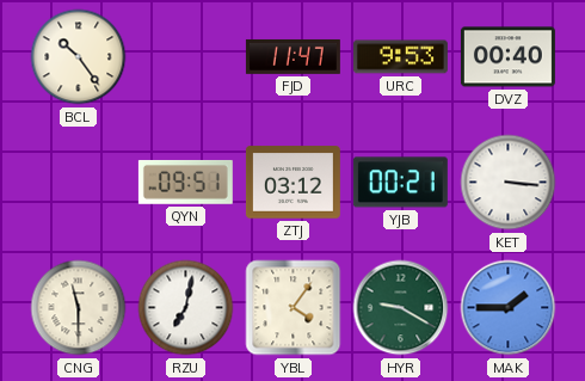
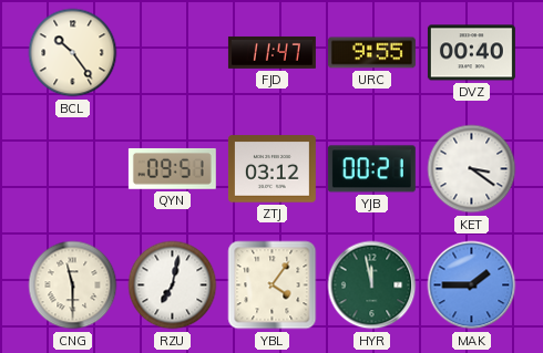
URC: 9:53 -> 9:55 (371, 53)
KET: 3:16 -> 3:21 (472, 169)
HYR: 9:20 -> 11:58 (372, 285)
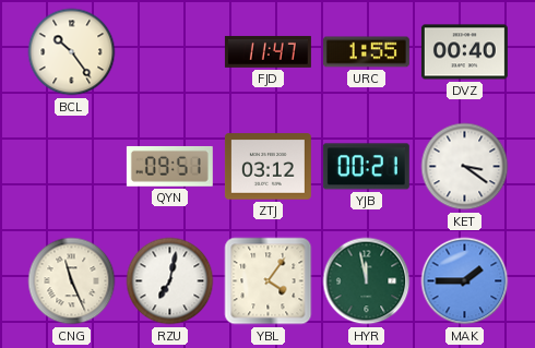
URC: 9:55 -> 1:55 (366, 52)
CNG: 11:30 -> 11:26 (72, 281)
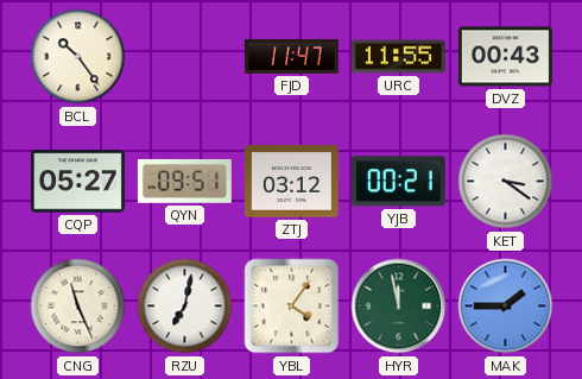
URC: 1:55 -> 11:55 (398, 57)
DVZ: 00:40 -> 00:43 (505, 57)
CQP: none -> 05:27 (77, 182)
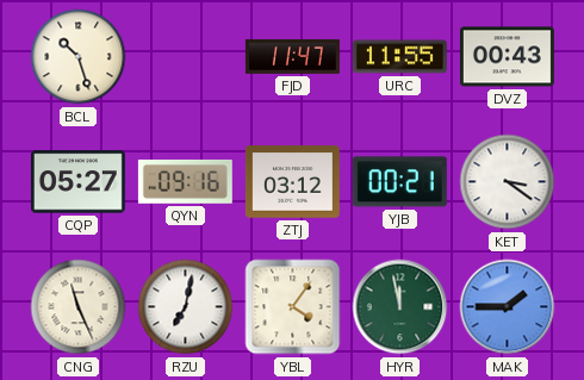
BCL: 10:24 -> 10:27 (79, 57)
QYN: 09:51 -> 09:16 (185, 181)
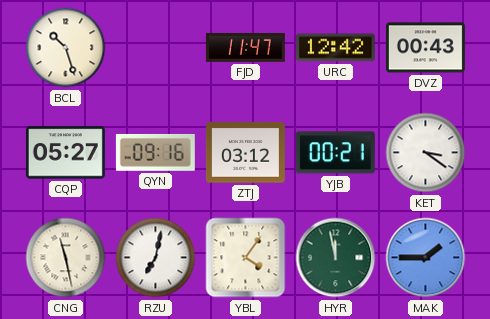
URC: 11:55 -> 12:42 (335, 48)
CNG: 11:26 -> 11:28 (66, 258)
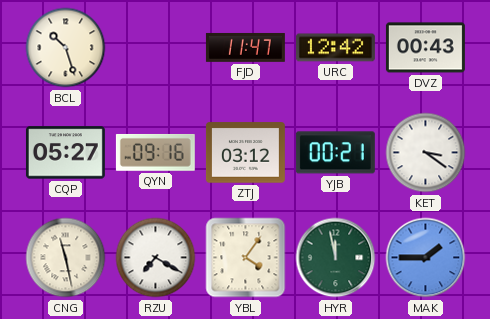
RZU: 7:02 -> 7:20 (156, 258)
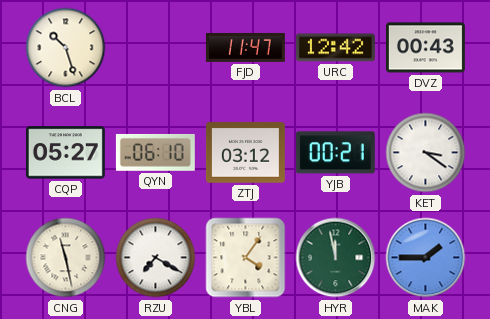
QYN: 09:16 -> 06:10 (155, 152)
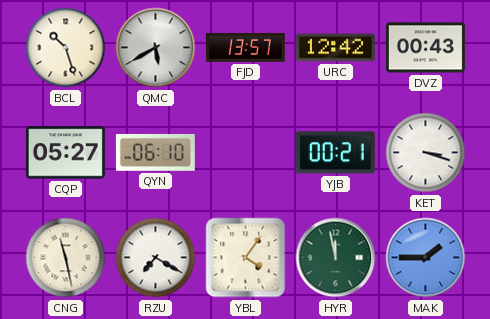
QMC: none -> 5:40 (156, 48)
FJD: 11:47 -> 13:57 (245, 47)
ZTJ: 03:12 -> none (245, 153)
KET: 3:21 -> 3:18 (426, 153)
